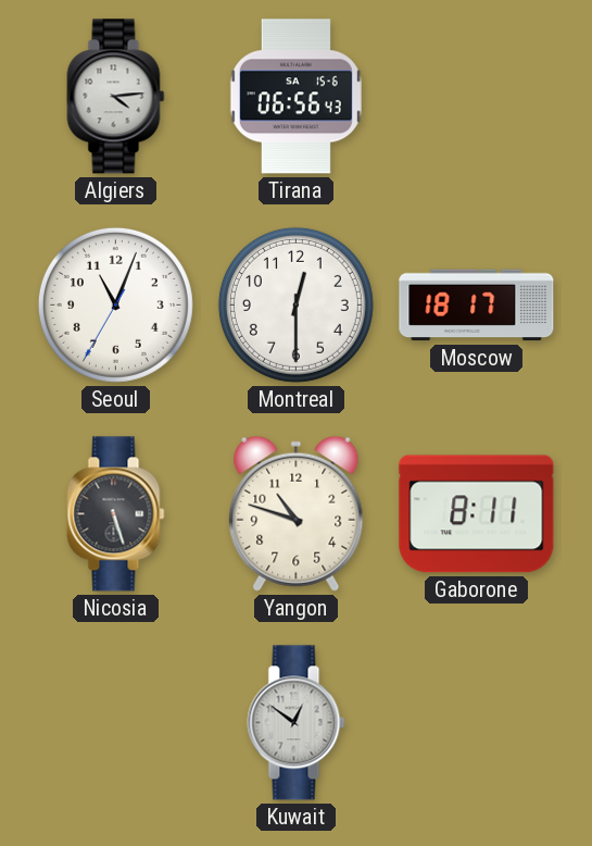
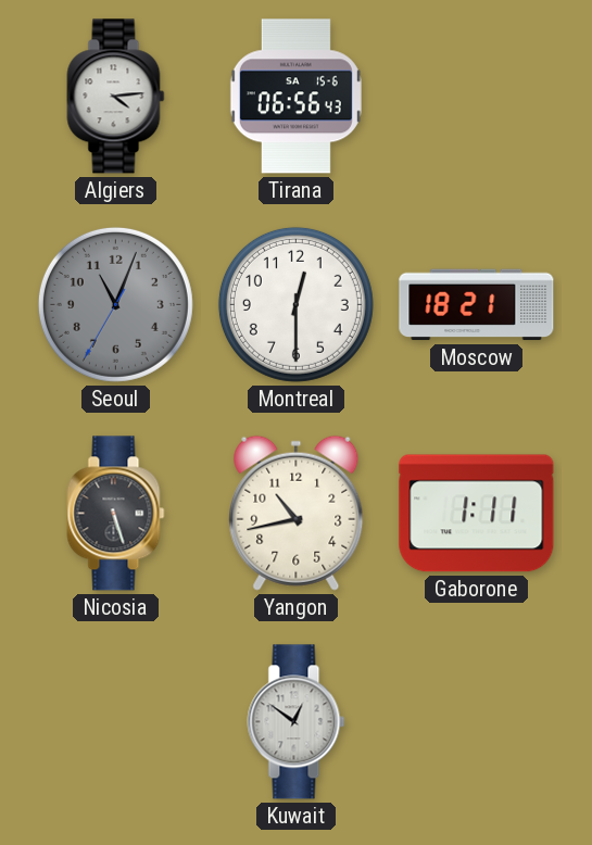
Seoul dial: white -> grey (115, 304)
Moscow: 18:17 -> 18:21 (477, 305)
Yangon: 10:48 -> 10:43 (297, 513)
Gaborone: 8:11 -> 1:11 (477, 514)
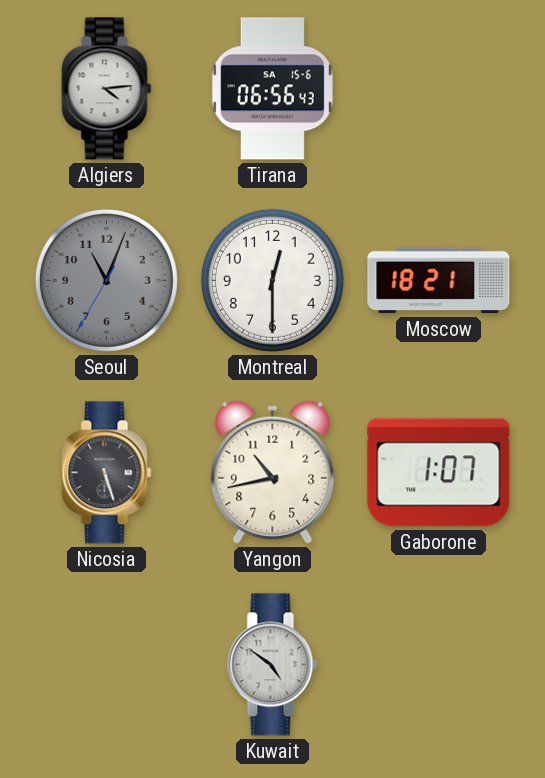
Gaborone: 1:11 -> 1:07 (439, 473)
Kuwait: 12:51 -> 4:51 (273, 665)
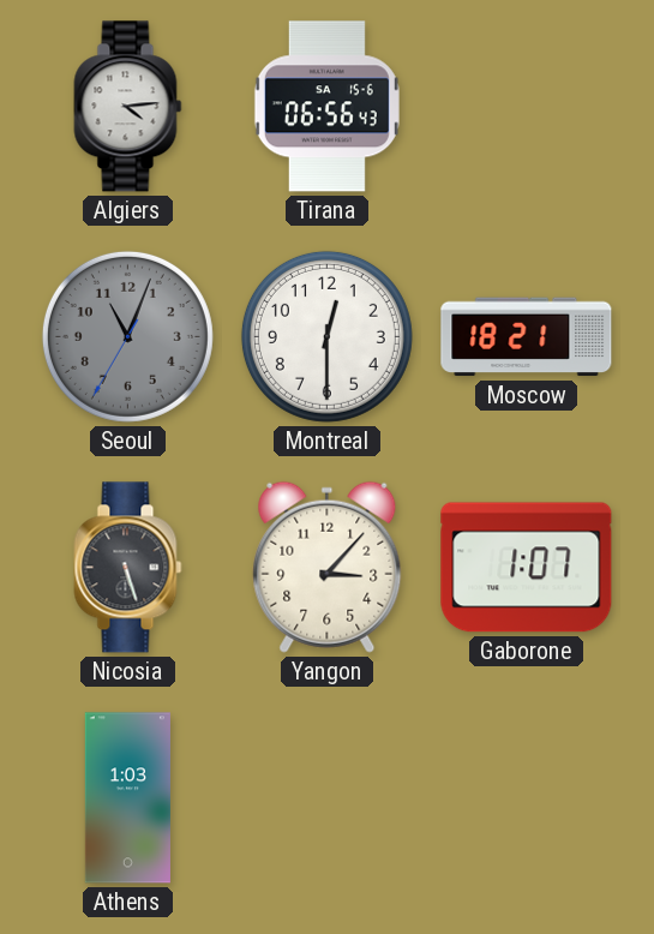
Yangon: 10:43 -> 3:07 (328, 567)
Athens: none -> 1:03 (127, 798)
Kuwait: 4:51 -> none (273, 665)
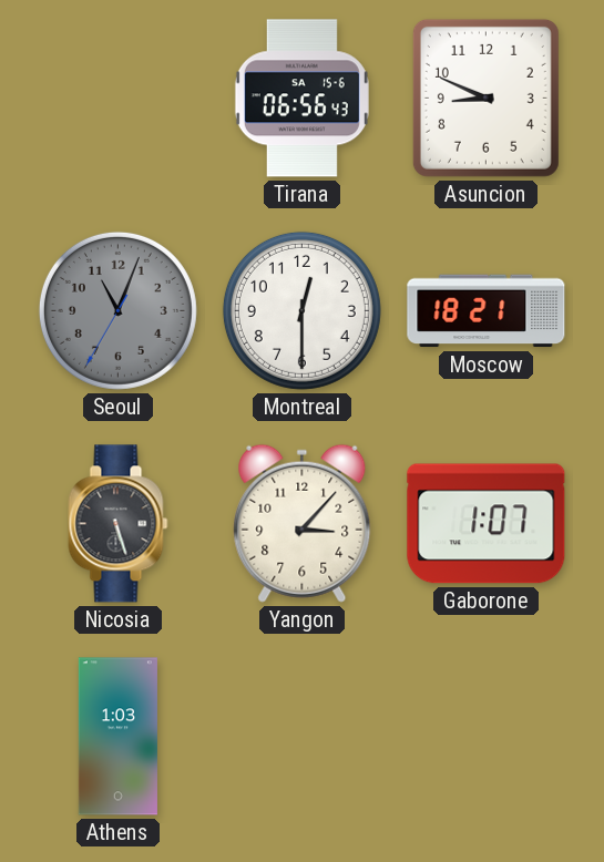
Algiers: 4:14 -> none (128, 107)
Asuncion: none -> 8:49 (485, 98)
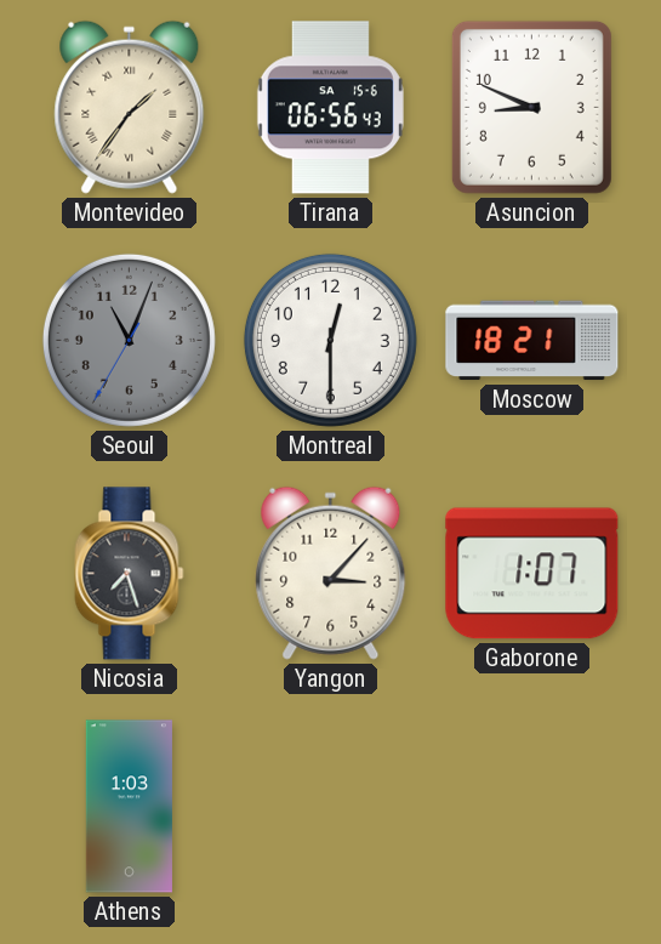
Montevideo: none -> 1:36 (130, 107)
Nicosia: 5:27 -> 7:27 (130, 574)
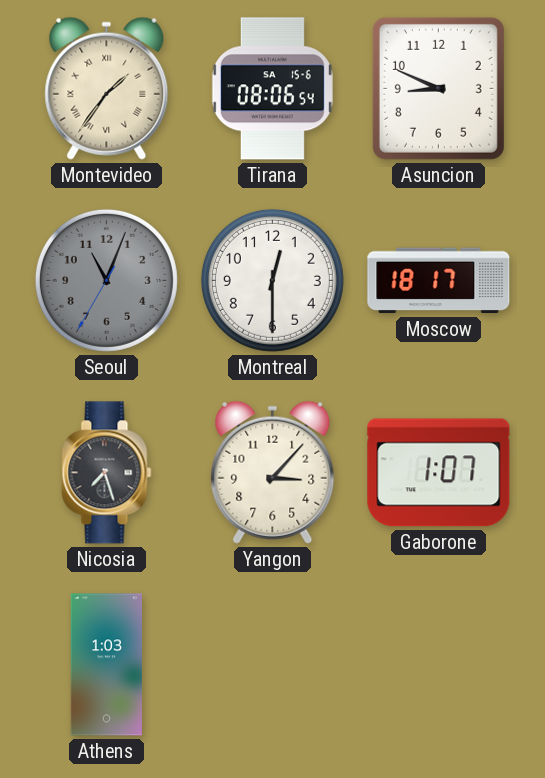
Tirana: 06:56 -> 08:06 (272, 89)
Moscow: 18:21 -> 18:17 (439, 281)
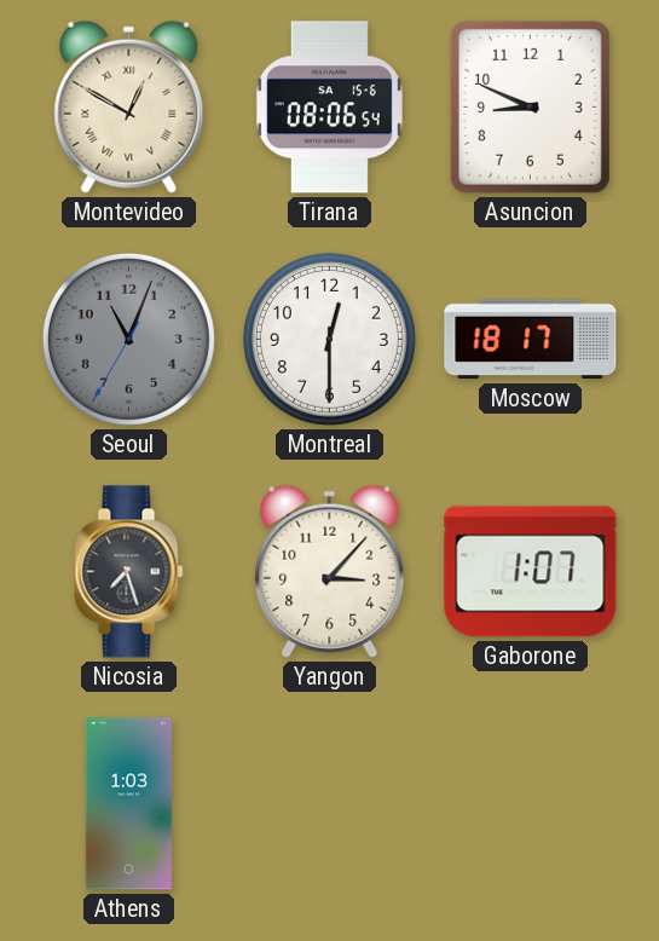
Montevideo: 1:36 -> 12:50 (129, 106)
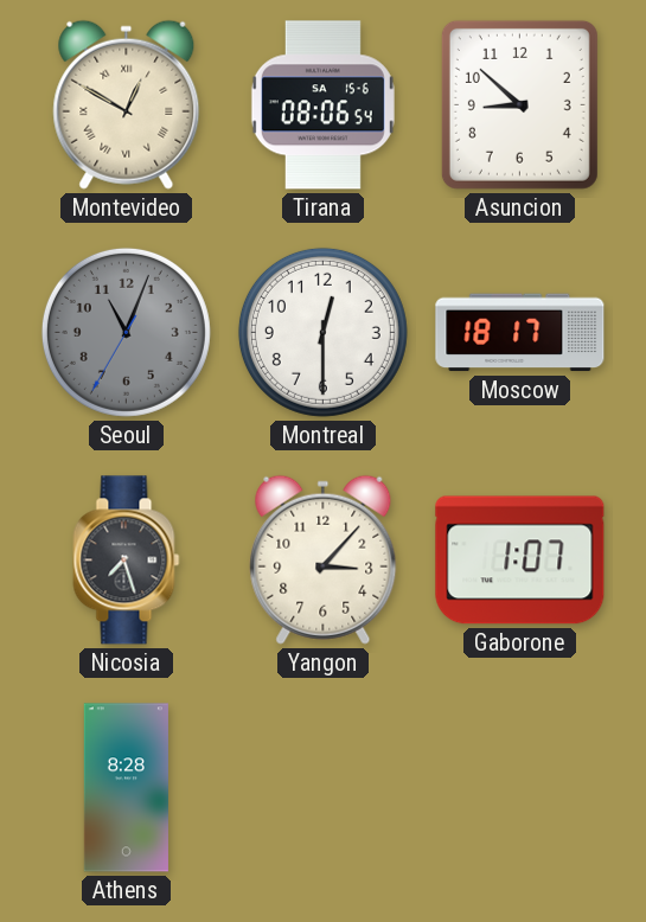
Asuncion: 8:49 -> 8:52 (519, 104)
Athens: 1:03 -> 8:28 (126, 788)
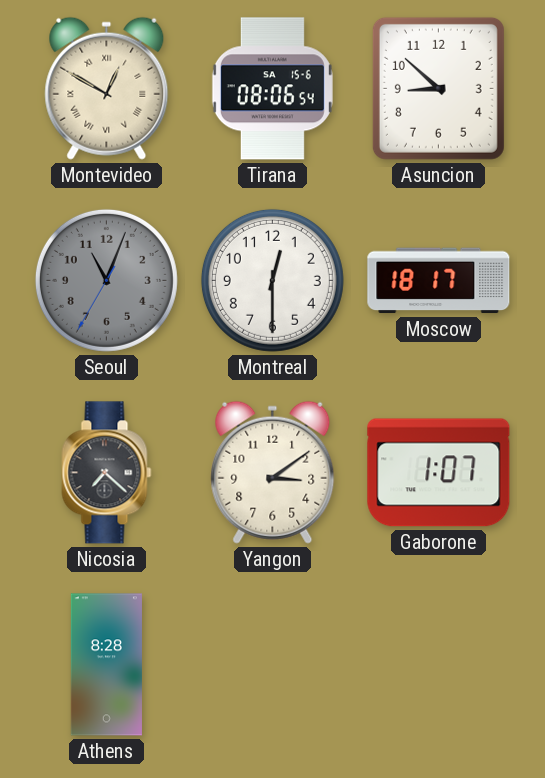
Nicosia: 7:27 -> 7:22 (107, 473)
Yangon: 3:07 -> 3:09 (273, 472)
